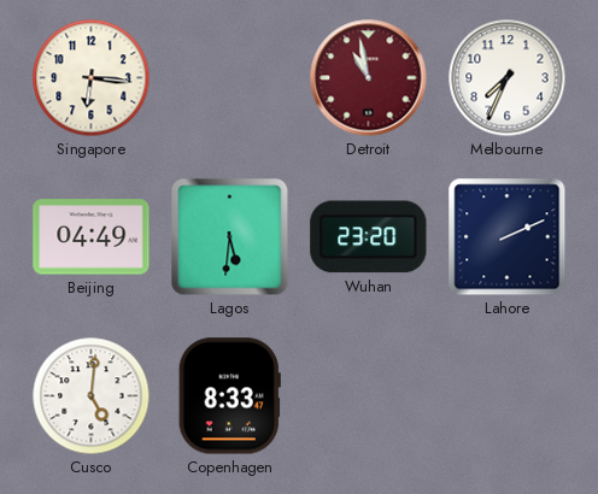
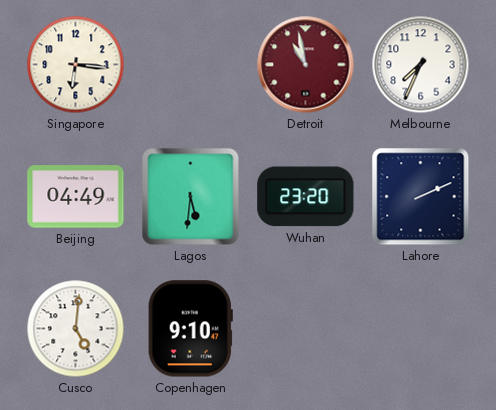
Copenhagen: 8:33 -> 9:10 (190, 329)
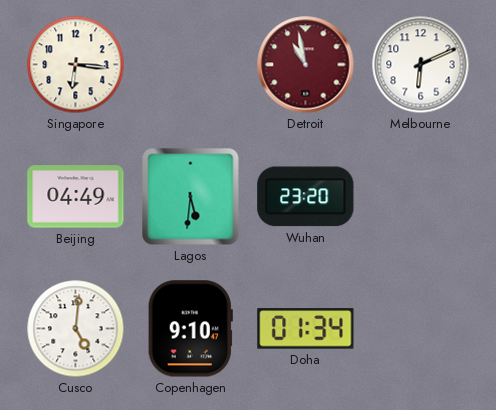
Melbourne: 7:34 -> 6:11 (421, 65)
Lahore: 2:11 -> none (421, 197)
Doha: none -> 01:34 (306, 329)
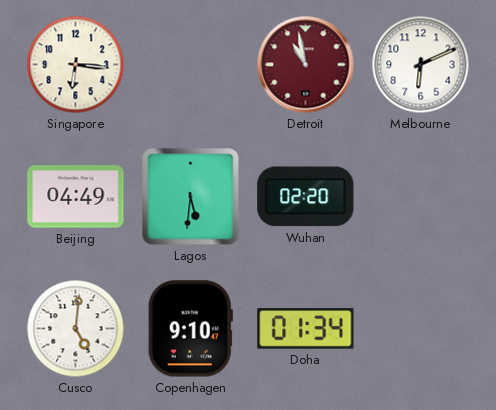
Wuhan: 23:20 -> 02:20 (306, 197)
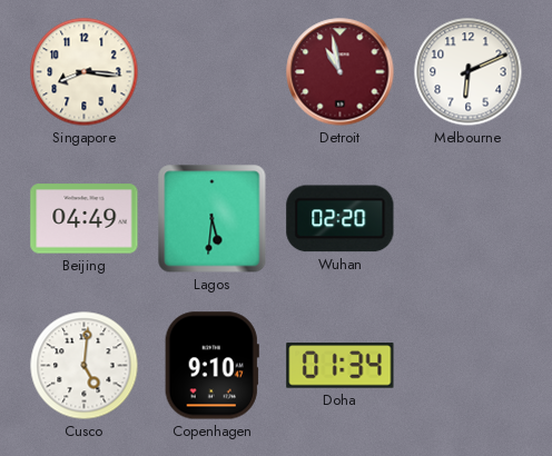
Singapore: 6:16 -> 8:16 (85, 72)
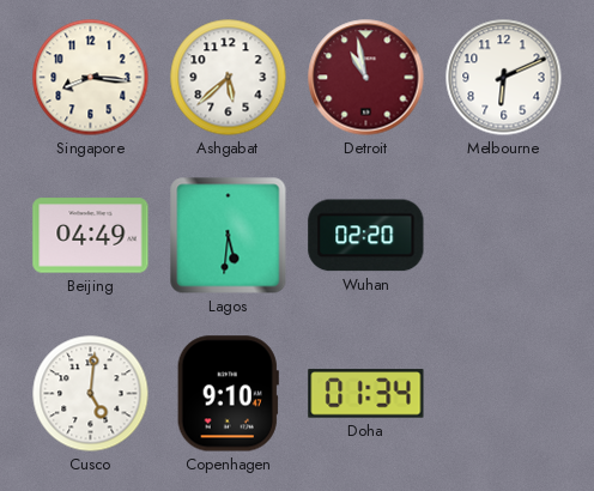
Ashgabat: none -> 5:38 (229, 78)
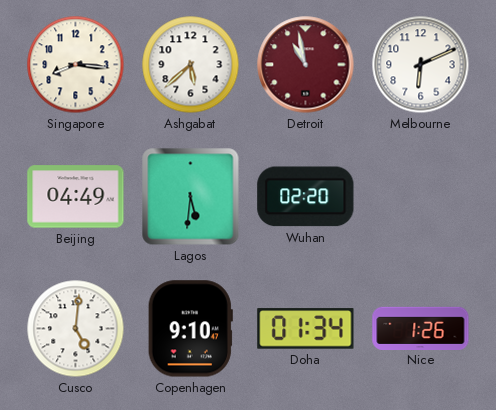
Nice: none -> 1:26 (421, 328)
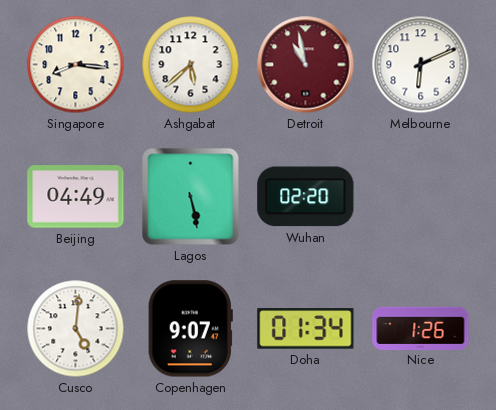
Lagos: 5:31 -> 5:28 (191, 197)
Copenhagen: 9:10 -> 9:07 (190, 329)
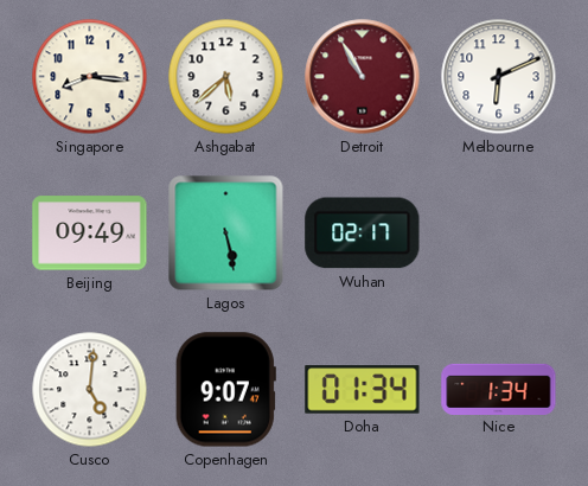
Detroit: 10:58 -> 10:55 (363, 77)
Beijing: 04:49 -> 09:49 (90, 234)
Wuhan: 02:20 -> 02:17 (363, 234)
Nice: 1:26 -> 1:34 (499, 389)
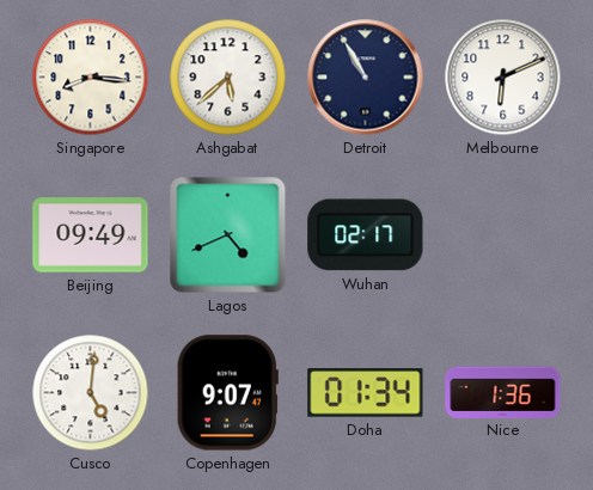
Detroit dial: burgundy -> navy (366, 78)
Lagos: 5:28 -> 4:41 (228, 235)
Nice: 1:34 -> 1:36 (503, 392)
